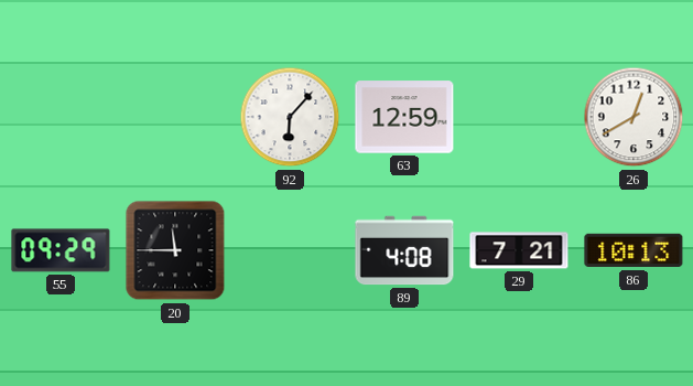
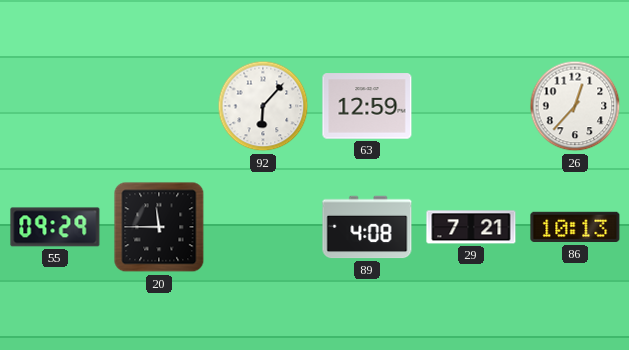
26: 12:40 -> 12:37 (575, 106)
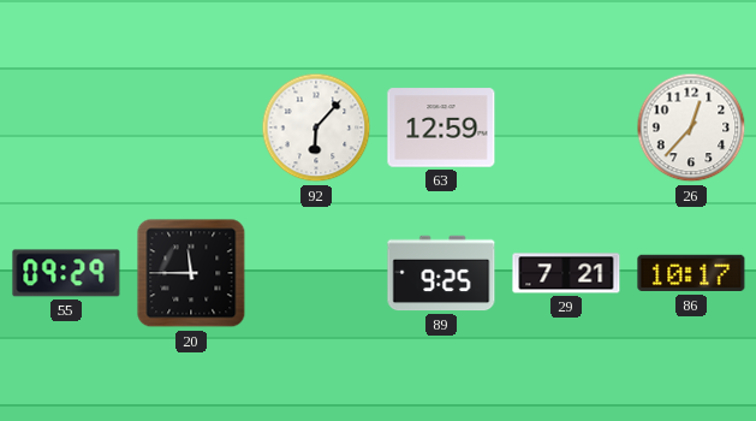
89: 4:08 -> 9:25 (441, 273)
86: 10:13 -> 10:17 (691, 273)
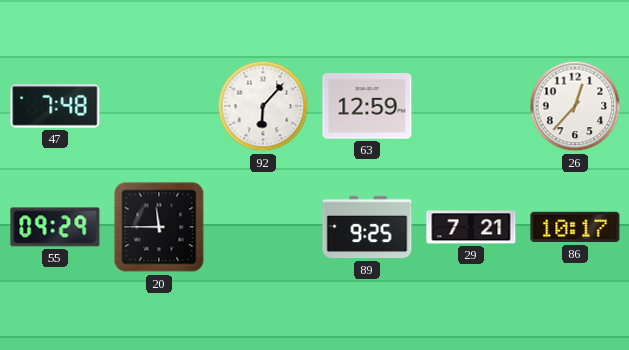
47: none -> 7:48 (55, 106)
